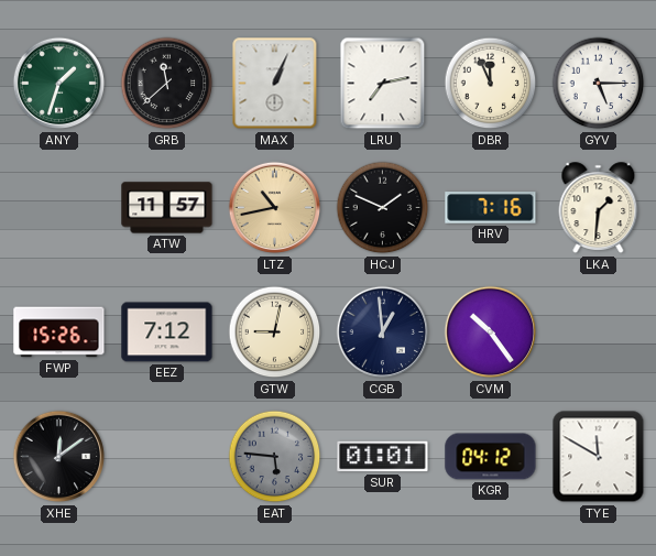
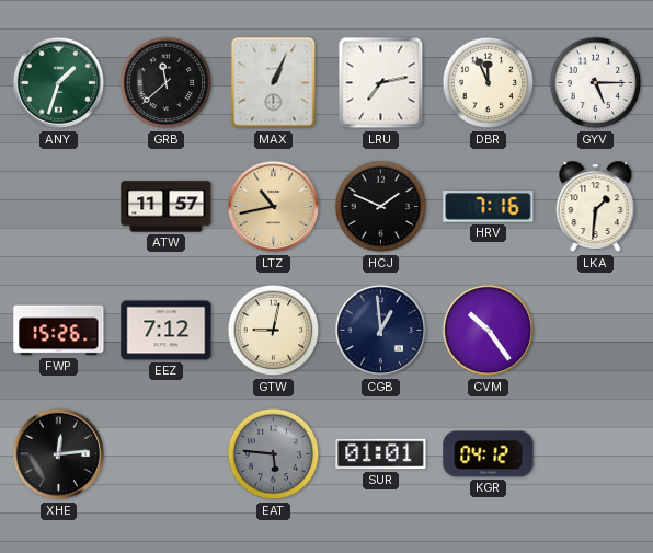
XHE: 12:09 -> 12:14 (59, 454)
TYE: 11:50 -> none (599, 457)
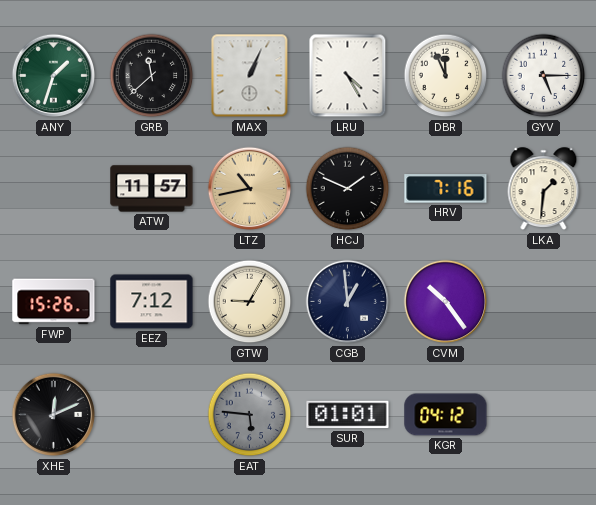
LRU: 7:13 -> 4:25 (348, 76)
GTW: 9:02 -> 9:05 (250, 302)
XHE: 12:14 -> 12:11 (54, 415)
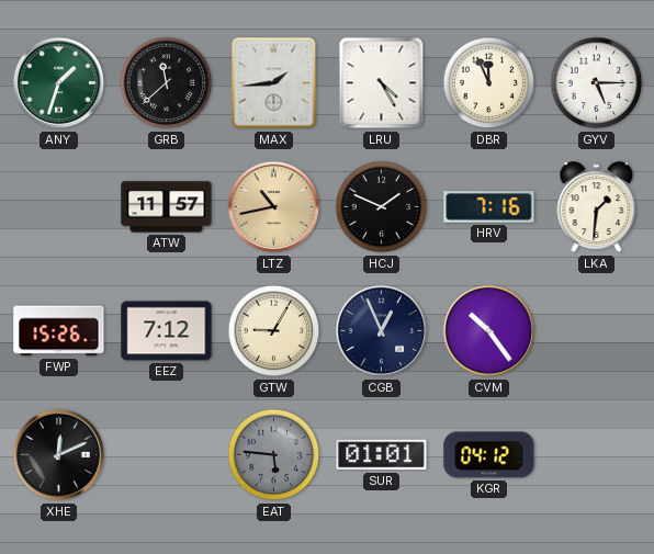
MAX: 1:04 -> 1:44 (274, 83)
CGB: 12:59 -> 12:56 (382, 331)
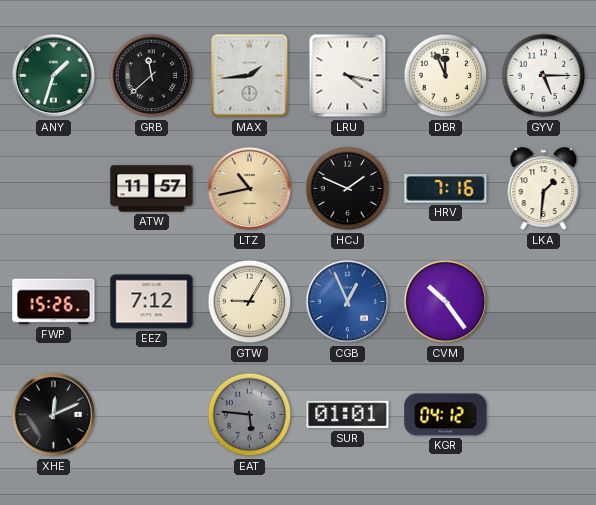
LRU: 4:25 -> 4:17 (348, 76)
CGB dial: navy -> blue (348, 302)
